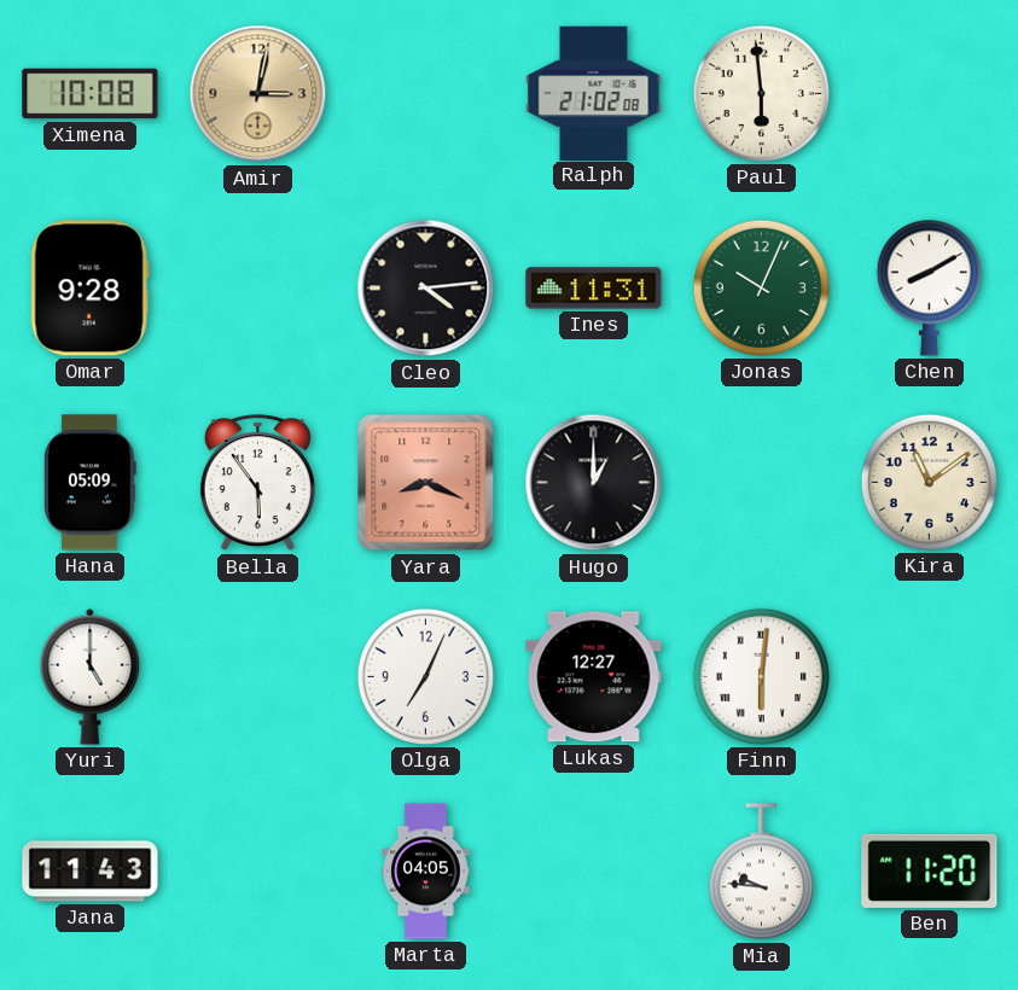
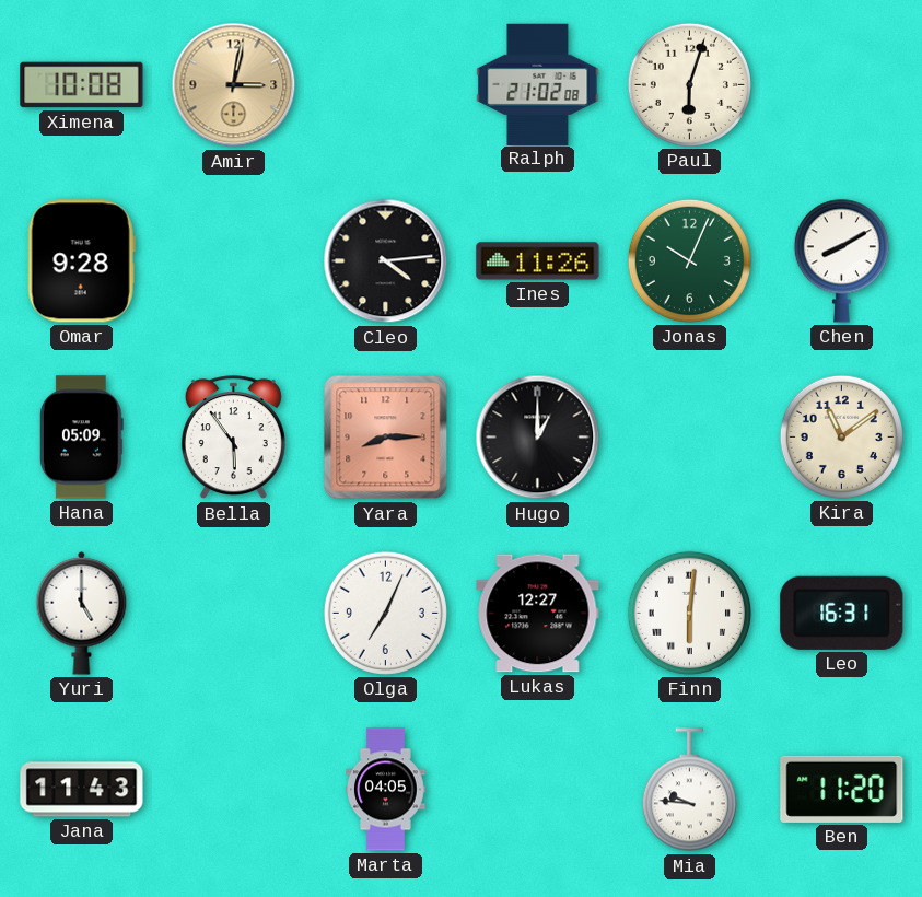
Paul: 5:59 -> 6:03 (689, 84)
Ines: 11:31 -> 11:26 (538, 261)
Yara: 8:19 -> 8:15 (386, 438)
Leo: none -> 16:31 (842, 613)
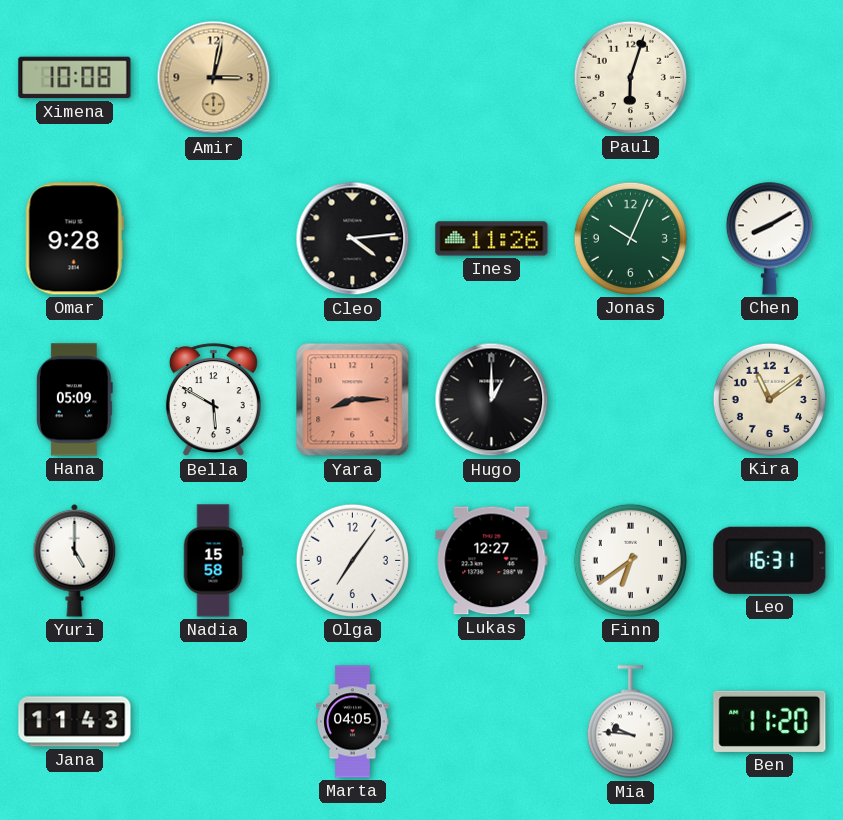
Ralph: 21:02 -> none (538, 84)
Bella: 5:54 -> 5:50 (213, 400)
Nadia: none -> 15:58 (213, 561)
Olga: 7:04 -> 7:06 (352, 560)
Finn: 6:01 -> 6:39 (630, 560)
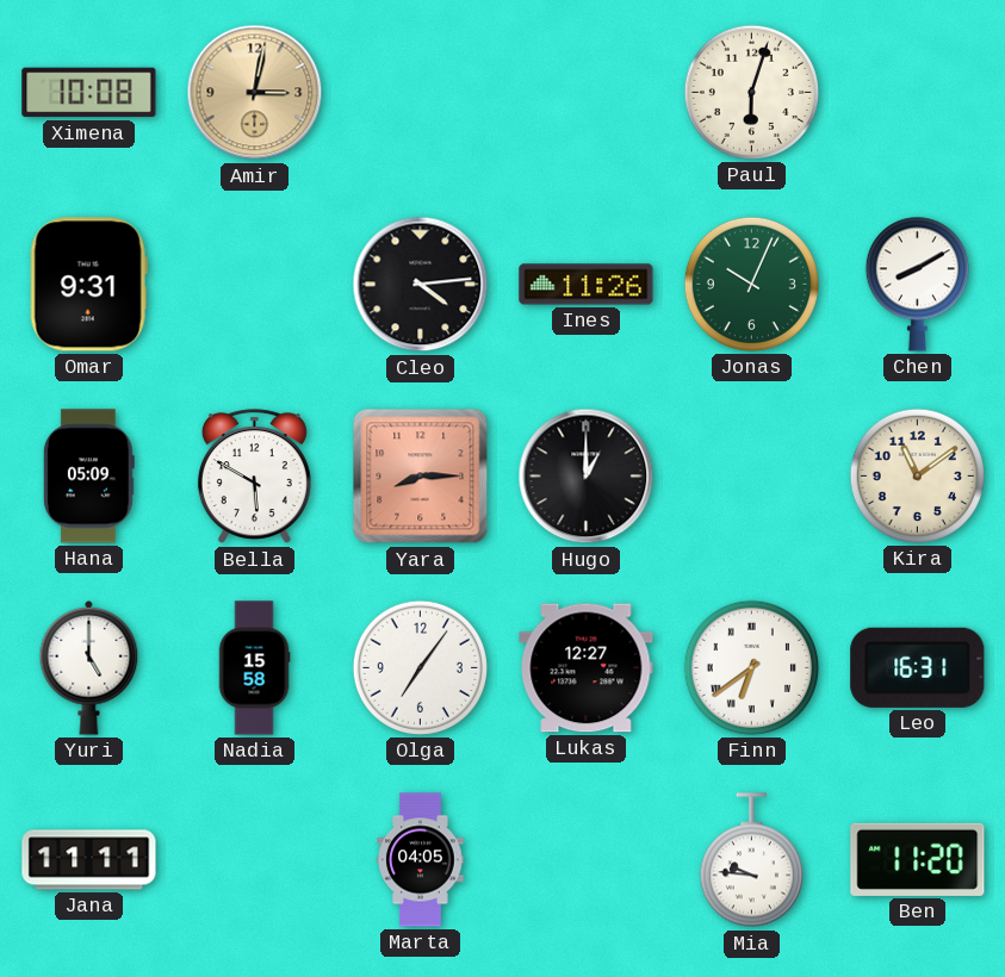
Omar: 9:28 -> 9:31 (88, 285)
Jana: 11:43 -> 11:11 (89, 860)
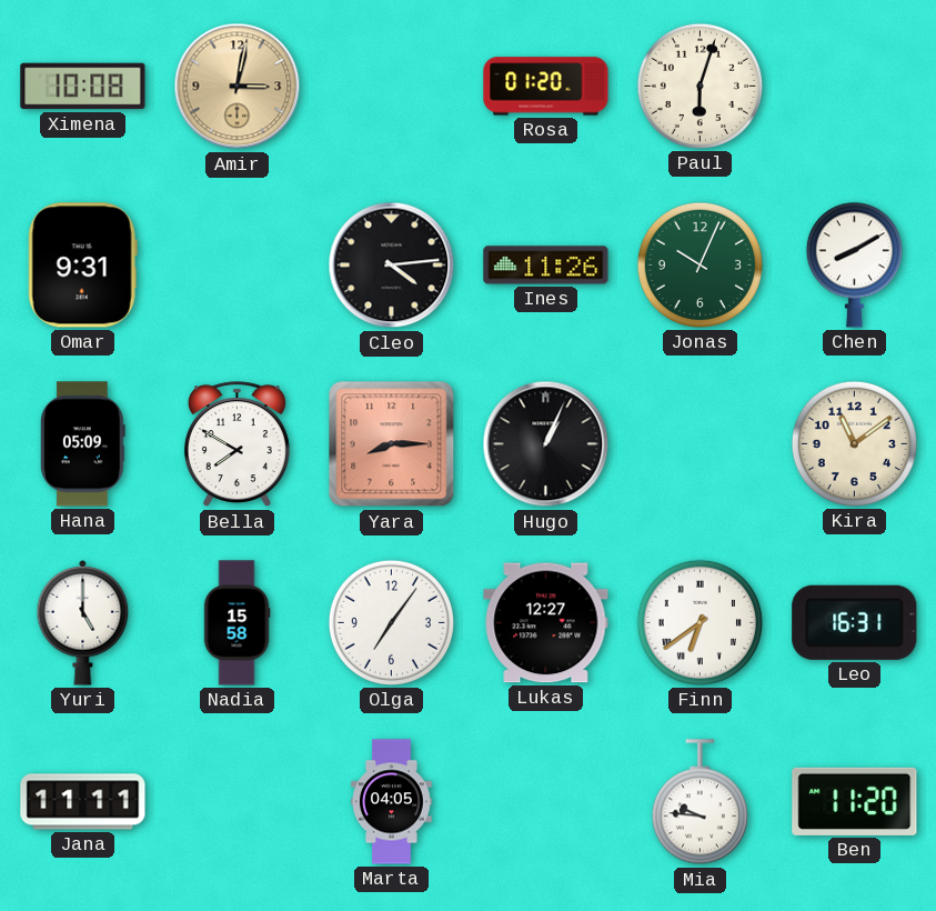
Rosa: none -> 01:20 (546, 87)
Bella: 5:50 -> 7:50 (236, 444)
Hugo: 1:00 -> 1:04 (546, 444)
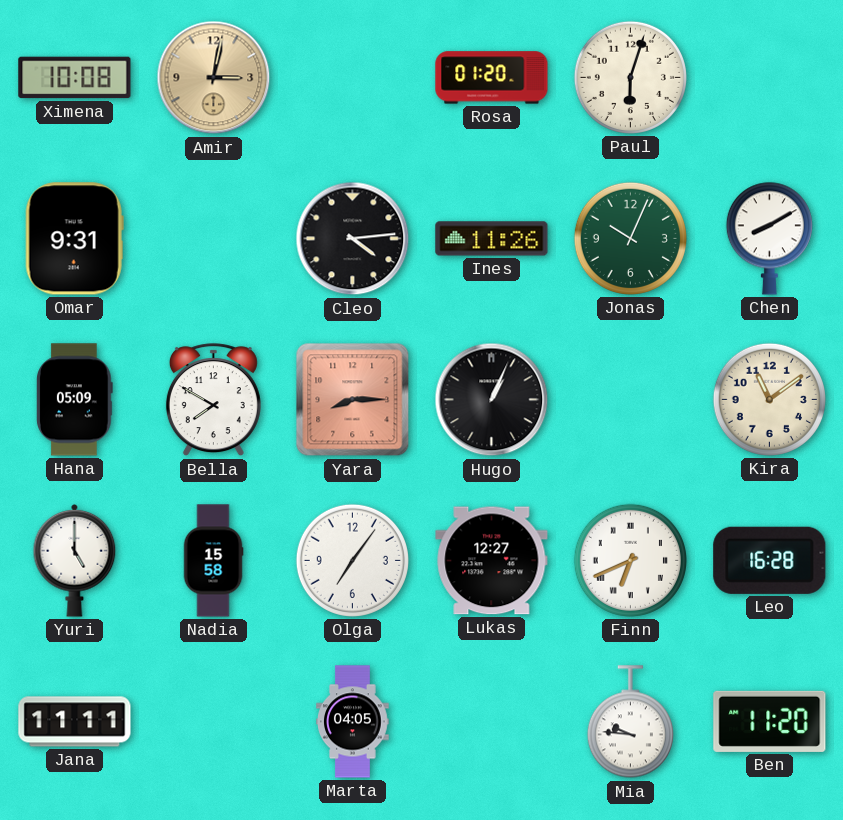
Finn: 6:39 -> 6:41 (630, 560)
Leo: 16:31 -> 16:28 (770, 560)
